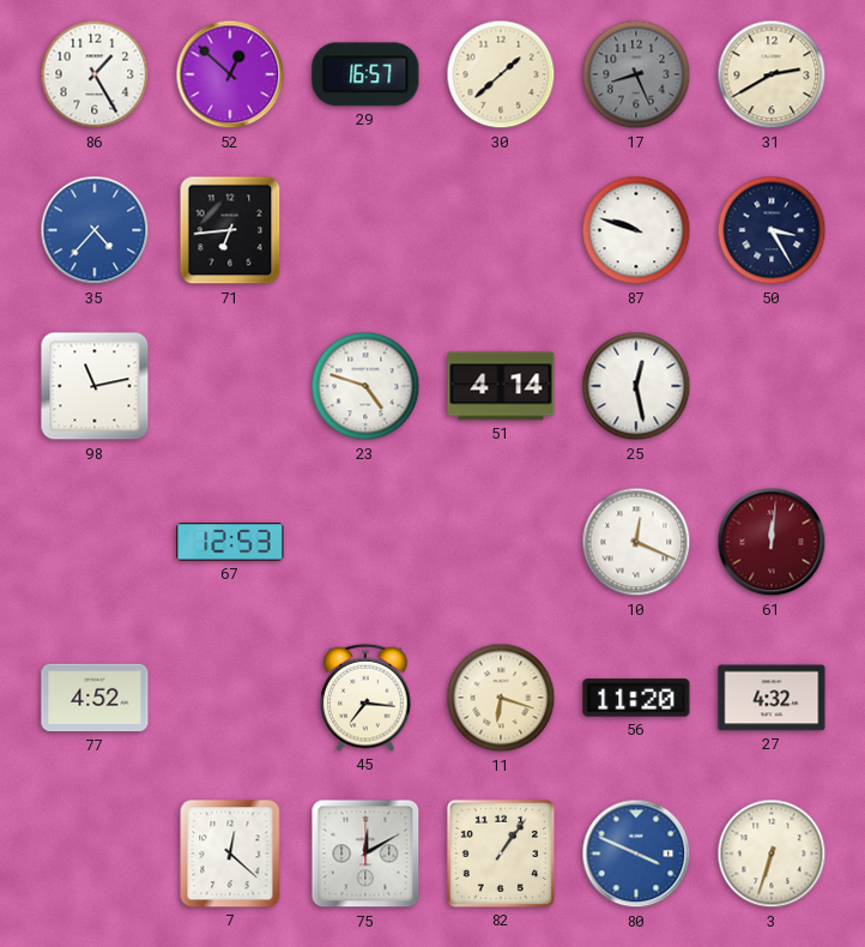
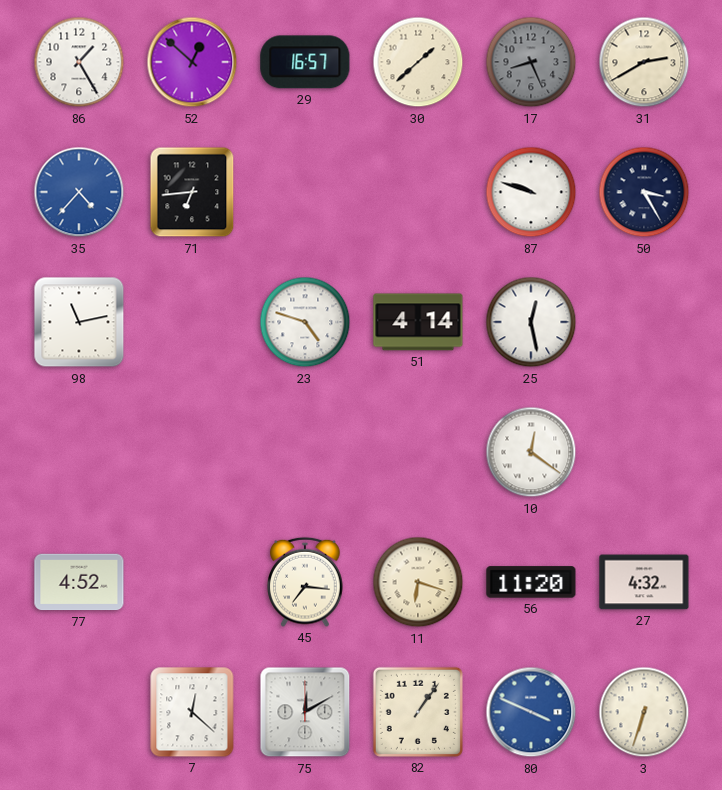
67: 12:53 -> none (230, 542)
10: 12:19 -> 12:21 (531, 452)
61: 12:01 -> none (772, 542)
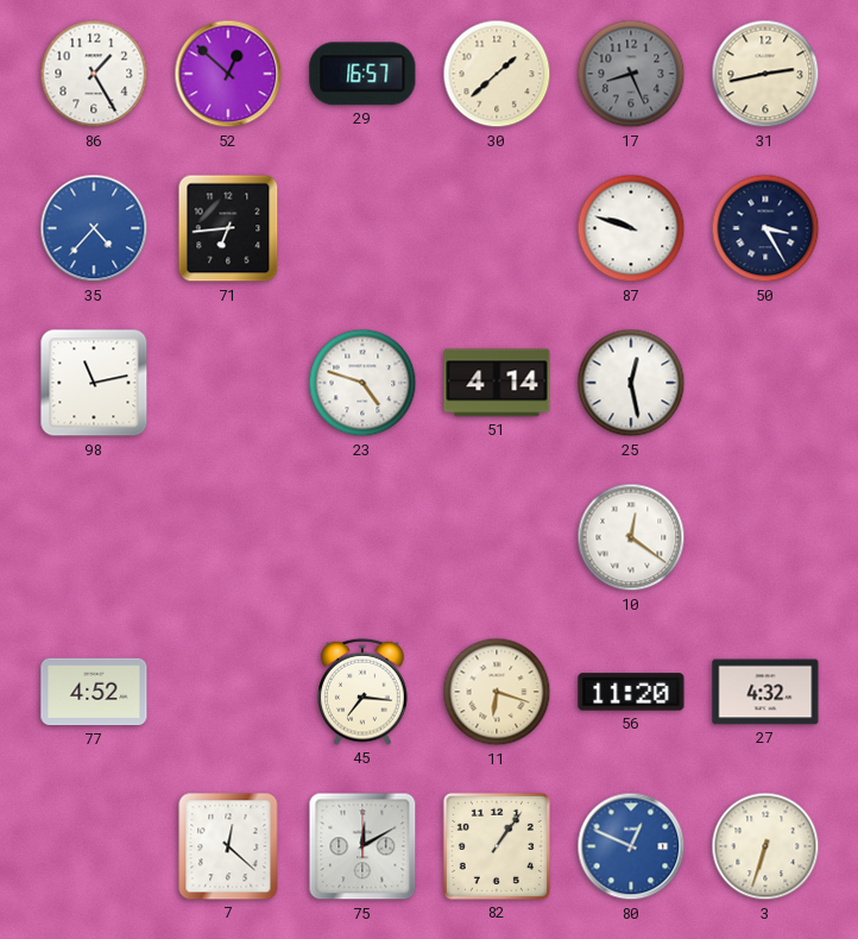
31: 2:40 -> 2:43 (765, 74)
80: 3:49 -> 12:49 (631, 846)
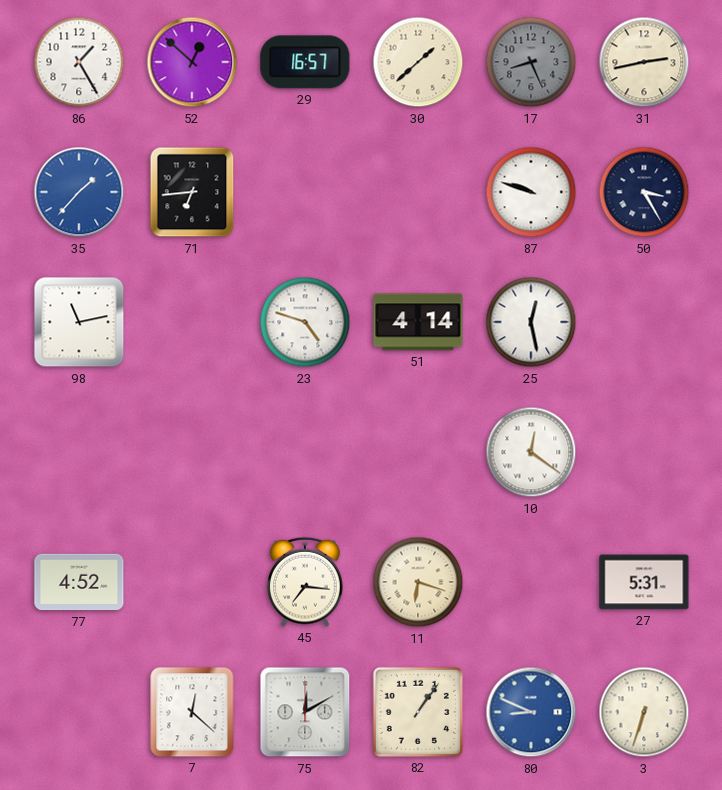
35: 4:37 -> 1:37 (79, 192)
56: 11:20 -> none (631, 692)
27: 4:32 -> 5:31 (644, 582)
80: 12:49 -> 8:49 (531, 712)
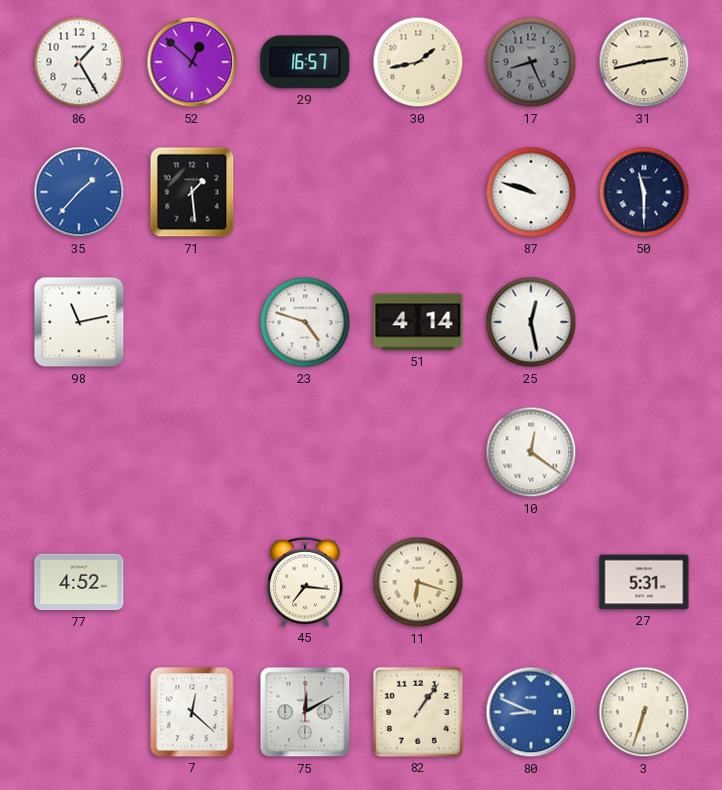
30: 1:38 -> 1:43 (418, 62)
71: 6:44 -> 1:29 (192, 192)
50: 3:25 -> 11:30 (644, 192)
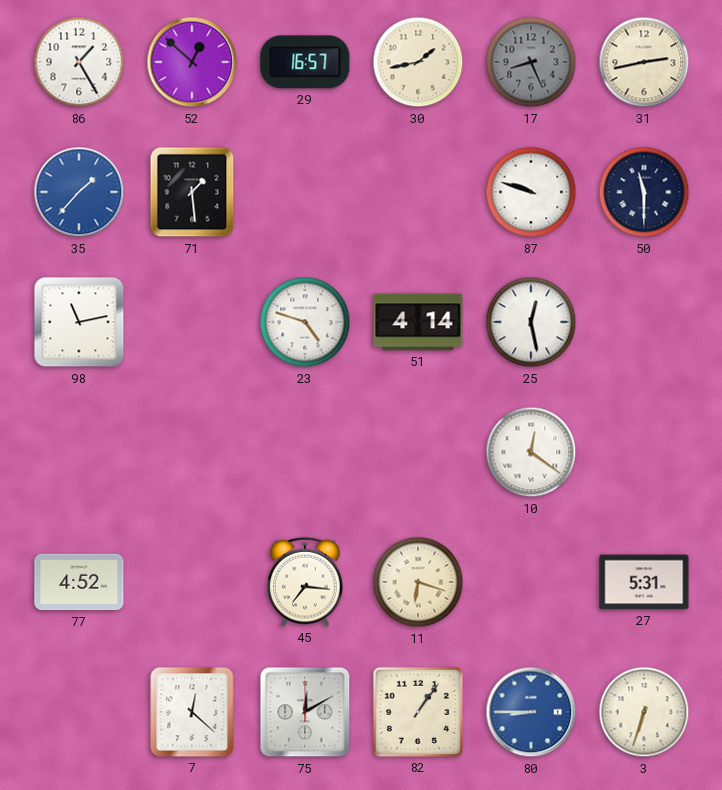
80: 8:49 -> 8:45 (531, 712)
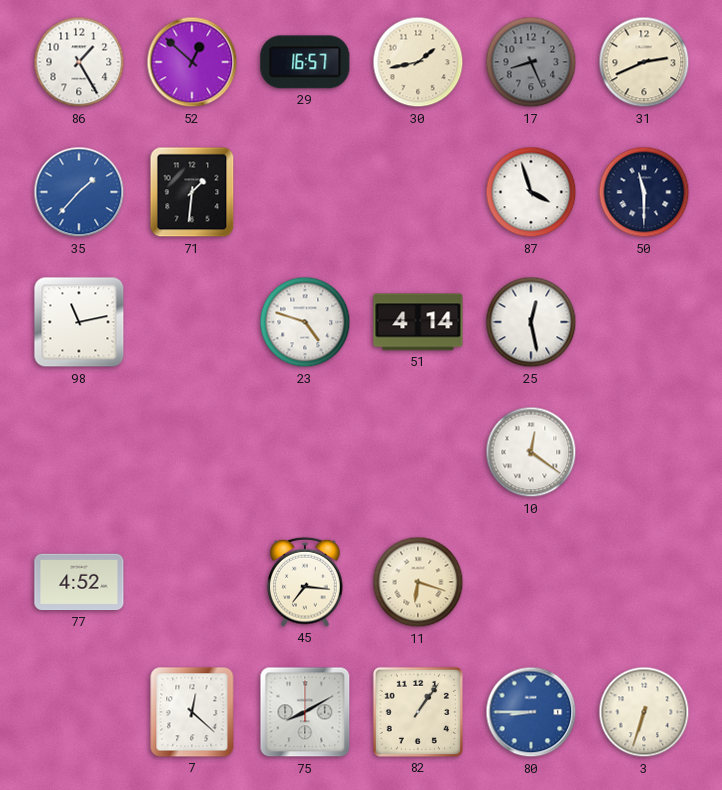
31: 2:43 -> 2:41 (644, 62)
71: 1:29 -> 1:31 (192, 192)
87: 9:48 -> 3:57 (531, 192)
27: 5:31 -> none (644, 582)
75: 12:10 -> 8:10 (305, 712)
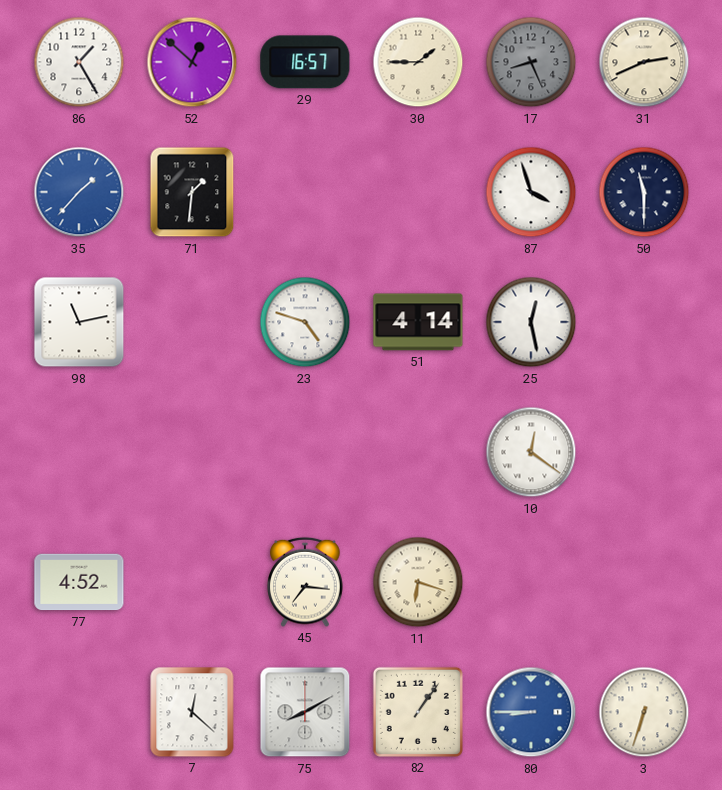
30: 1:43 -> 1:45 (418, 62)
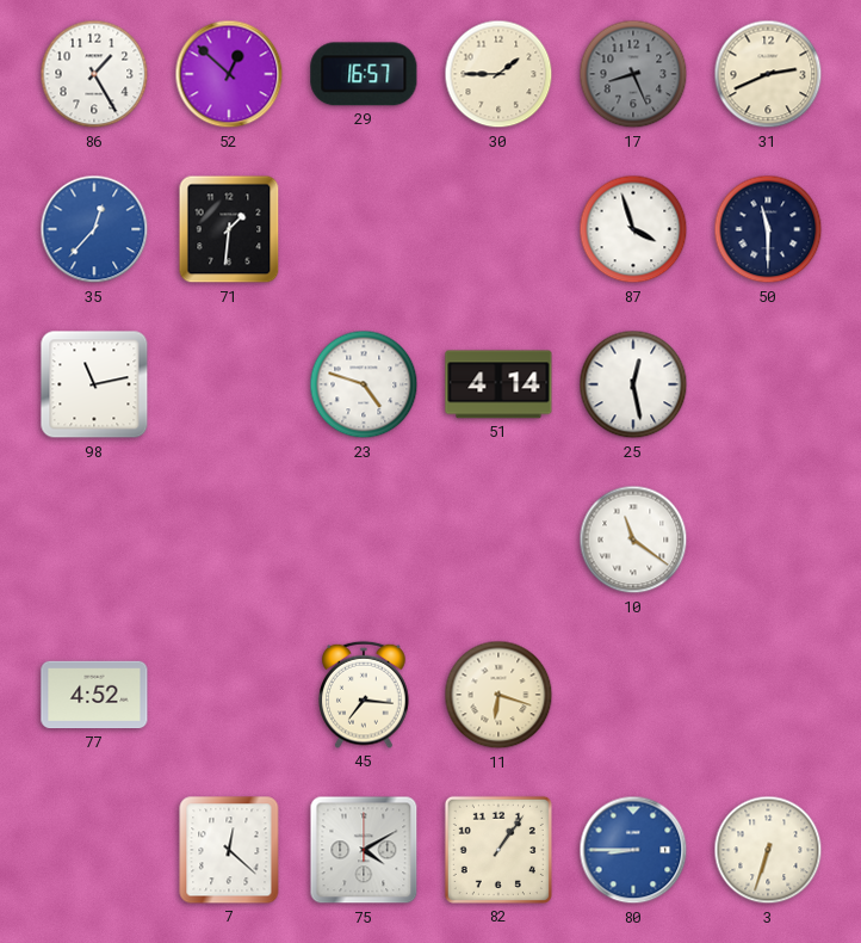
35: 1:37 -> 12:37 (94, 229)
10: 12:21 -> 11:21 (633, 540)
75: 8:10 -> 4:10 (364, 850)
